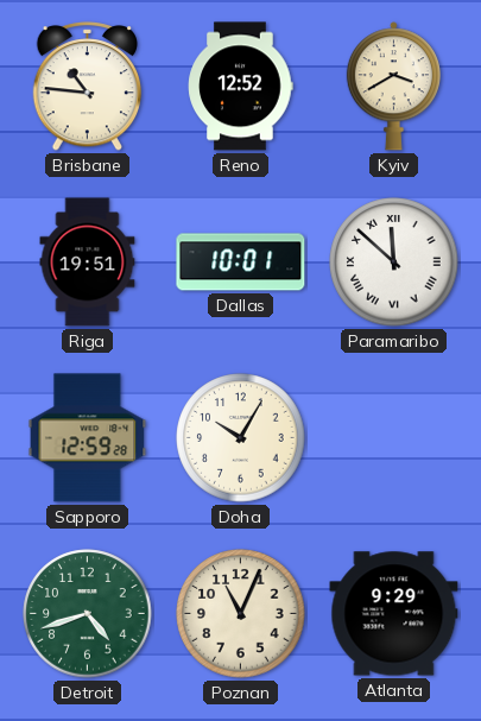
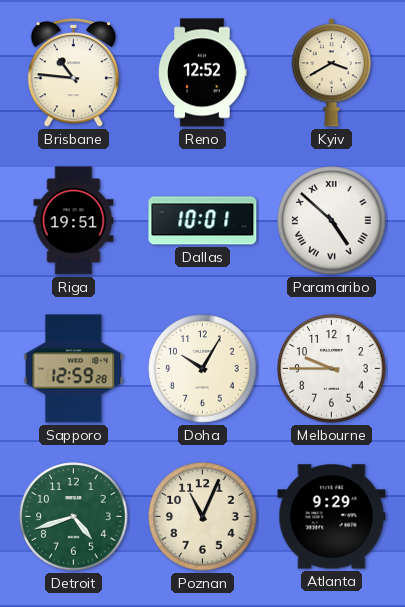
Paramaribo: 11:52 -> 4:52 (332, 221)
Melbourne: none -> 9:45 (332, 369)
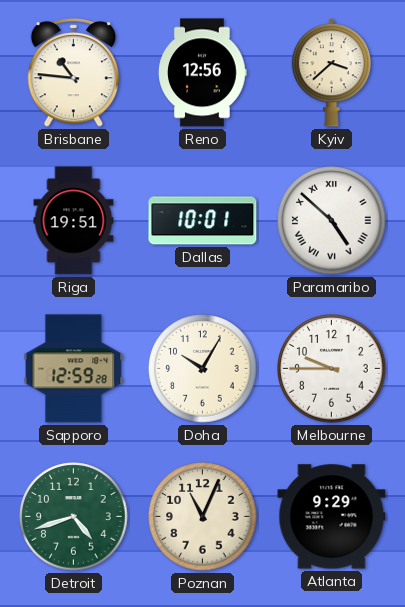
Reno: 12:52 -> 12:56 (203, 73)
Kyiv: 3:40 -> 3:38 (331, 73)
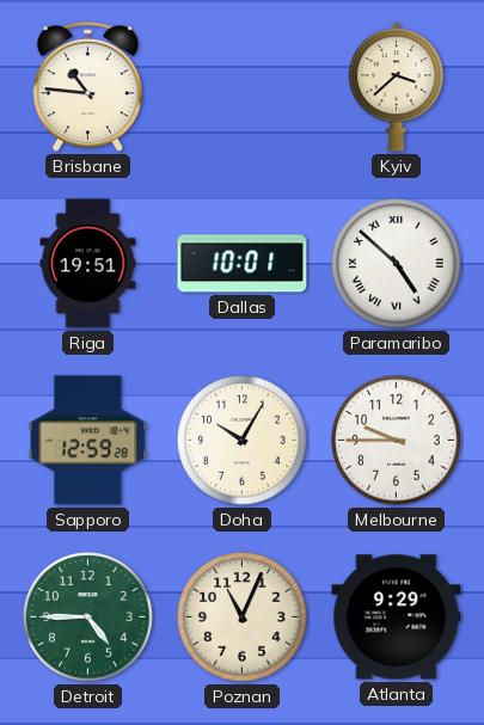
Reno: 12:56 -> none (203, 73)
Detroit: 4:42 -> 4:45 (88, 618)
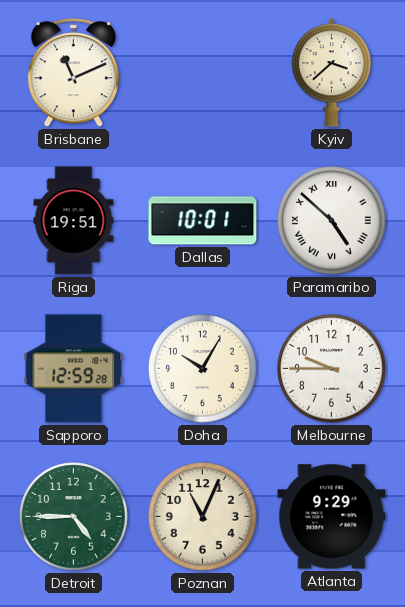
Brisbane: 10:46 -> 11:11 (74, 73)
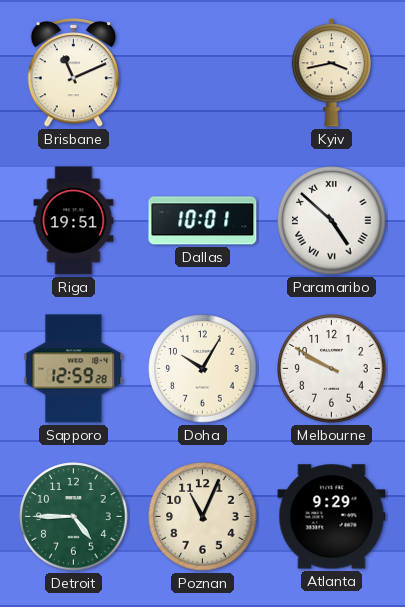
Kyiv: 3:38 -> 3:43 (331, 73)
Melbourne: 9:45 -> 9:50 (332, 369)
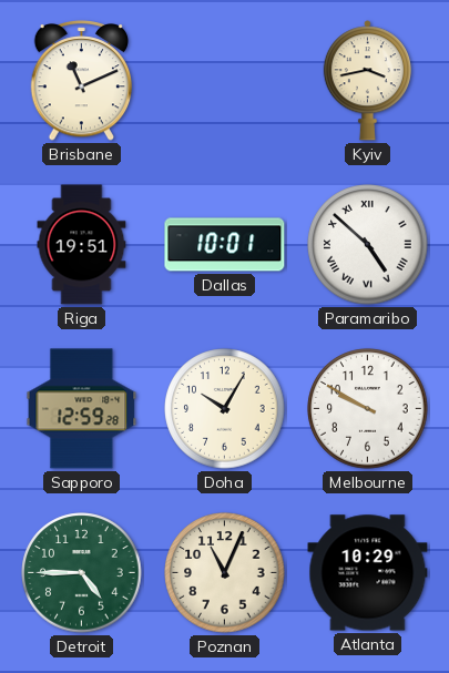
Atlanta: 9:29 -> 10:29 (368, 573)
